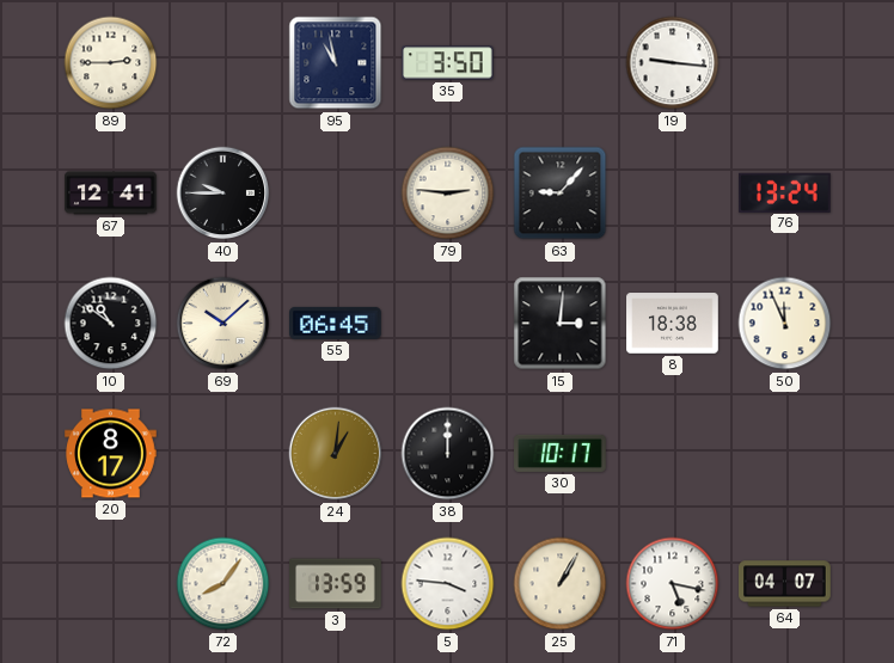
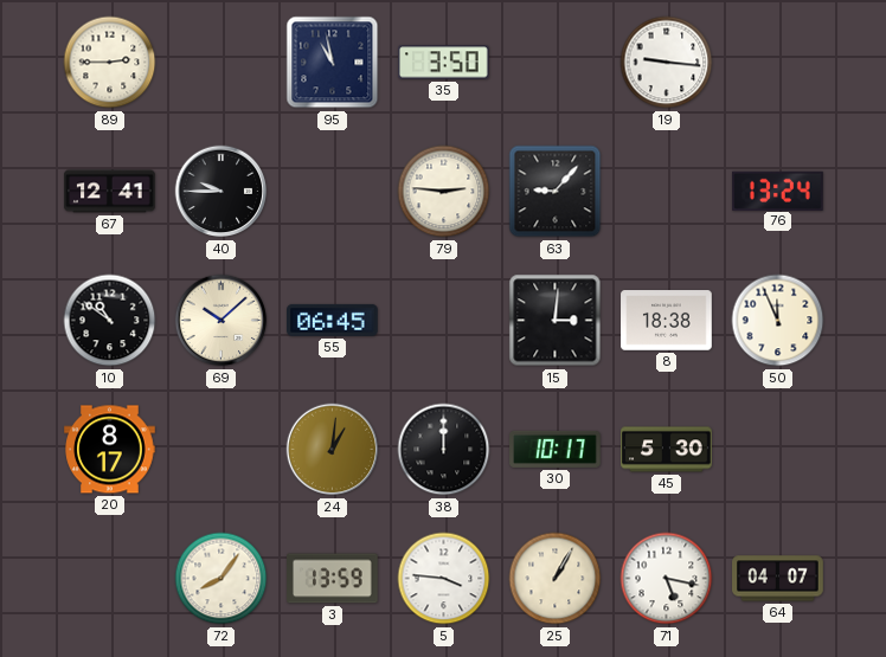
45: none -> 5:30 (667, 450)
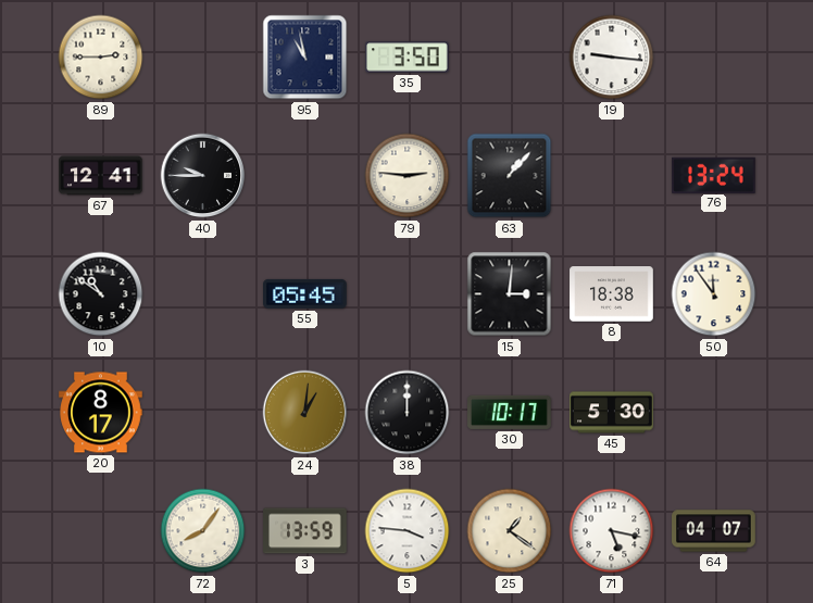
63: 9:07 -> 1:07 (510, 176)
69: 10:08 -> none (221, 321)
55: 06:45 -> 05:45 (305, 293)
50: 11:56 -> 11:54 (714, 294)
25: 1:05 -> 1:21 (510, 531)
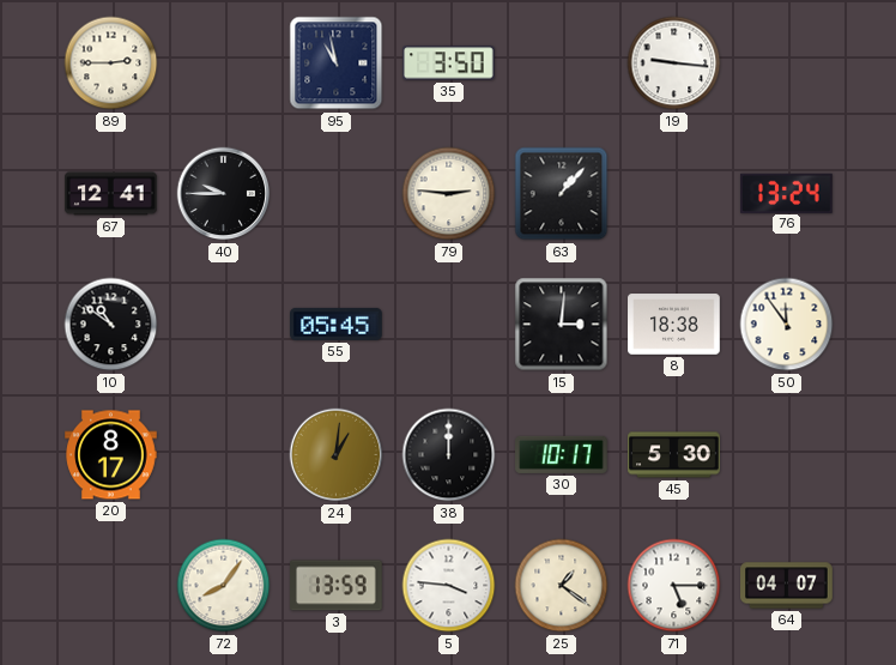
71: 5:17 -> 5:15 (674, 586)
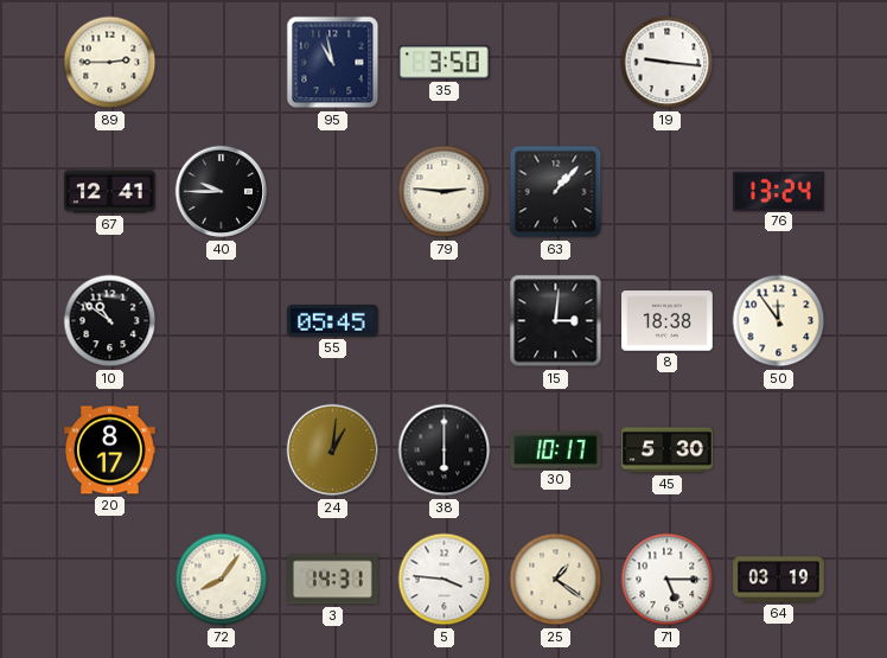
38: 12:00 -> 6:00 (445, 451)
3: 13:59 -> 14:31 (333, 580)
64: 04:07 -> 03:19 (779, 580)
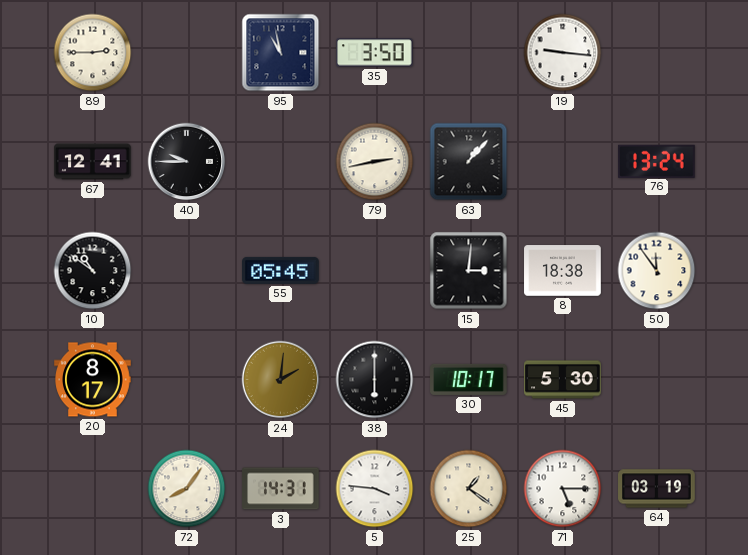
79: 2:46 -> 2:43 (375, 162)
24: 1:01 -> 2:01 (281, 380)
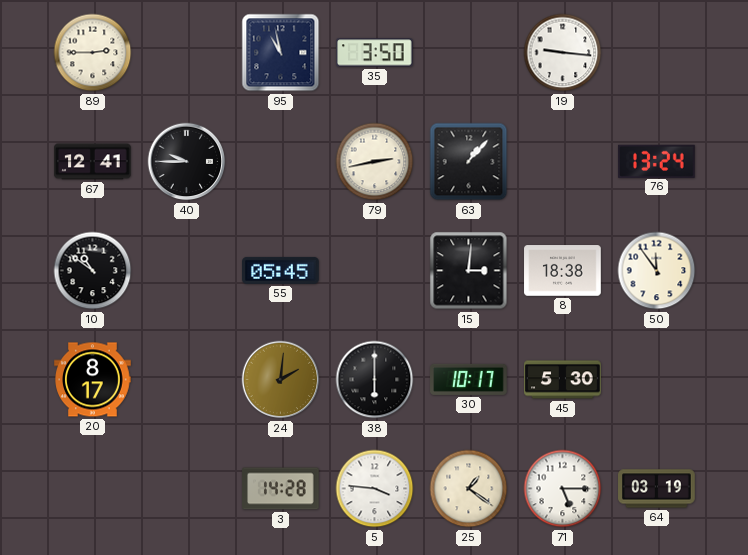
72: 8:06 -> none (187, 489)
3: 14:31 -> 14:28 (281, 489)
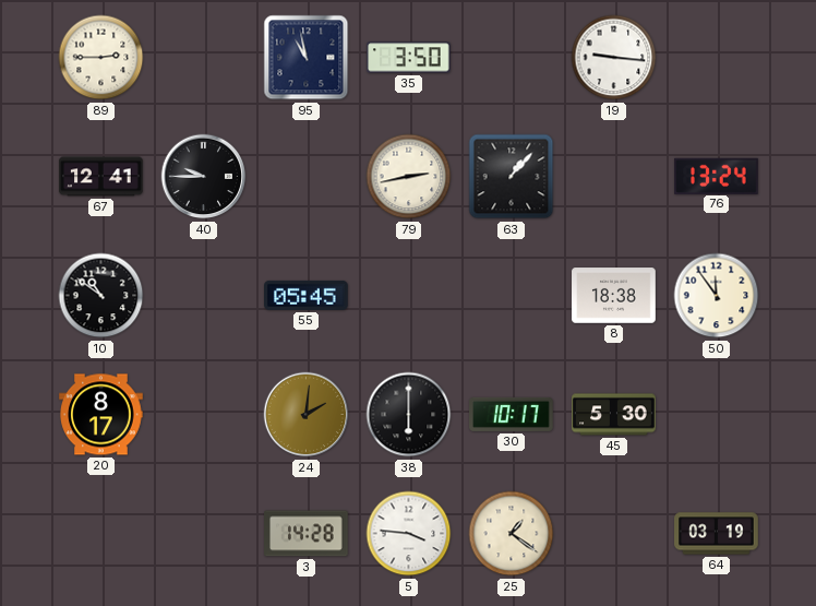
15: 3:01 -> none (469, 271)
71: 5:15 -> none (563, 489)
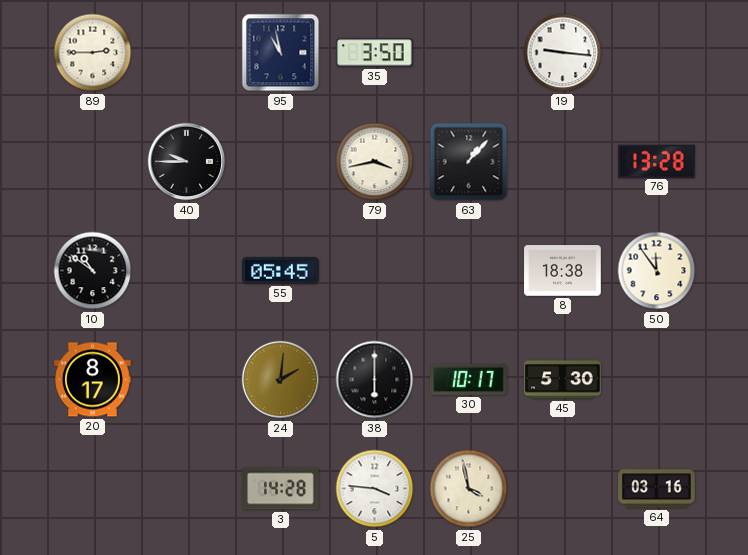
67: 12:41 -> none (101, 177)
79: 2:43 -> 3:43 (375, 162)
76: 13:24 -> 13:28 (657, 161)
25: 1:21 -> 3:58 (469, 489)
64: 03:19 -> 03:16 (657, 489)
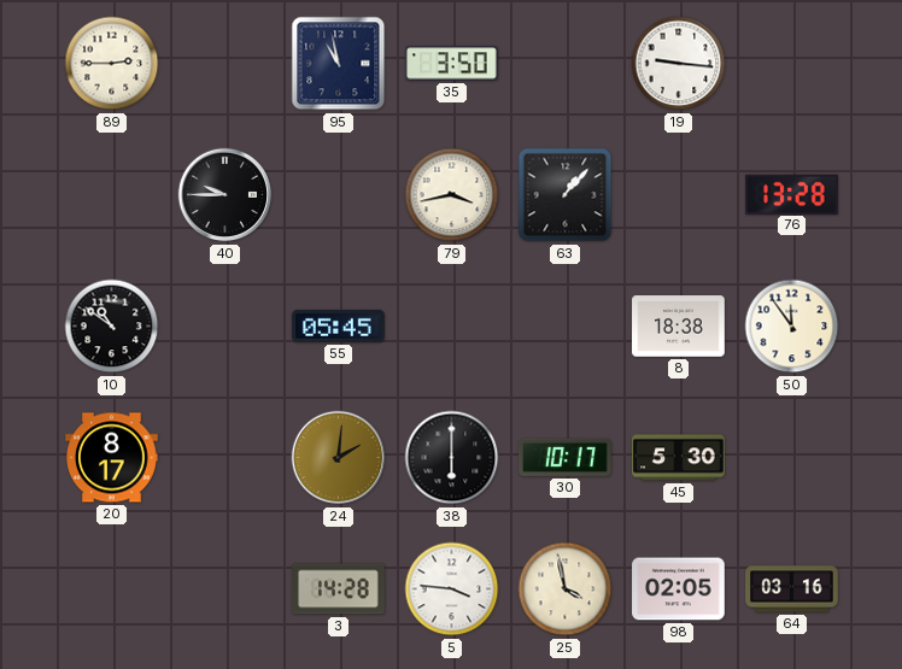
98: none -> 02:05 (679, 589)
